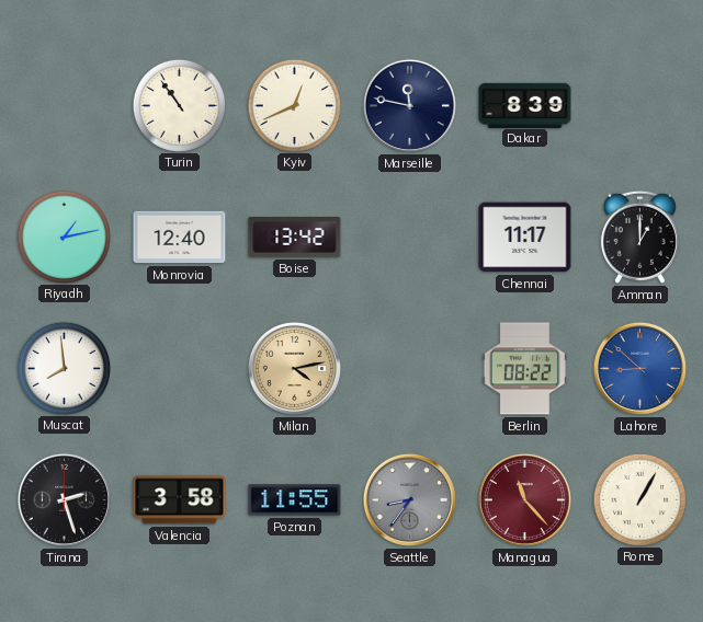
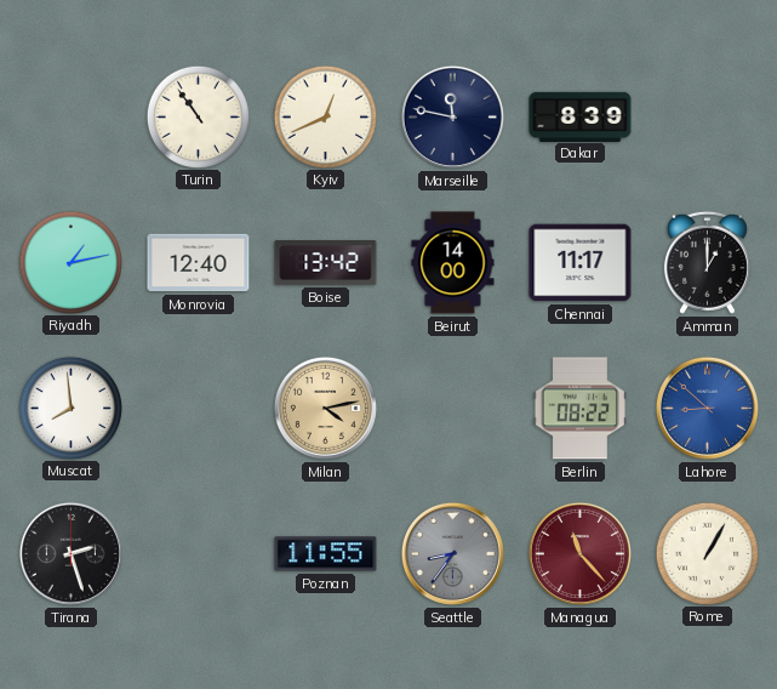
Beirut: none -> 14:00 (453, 263)
Valencia: 3:58 -> none (180, 500)
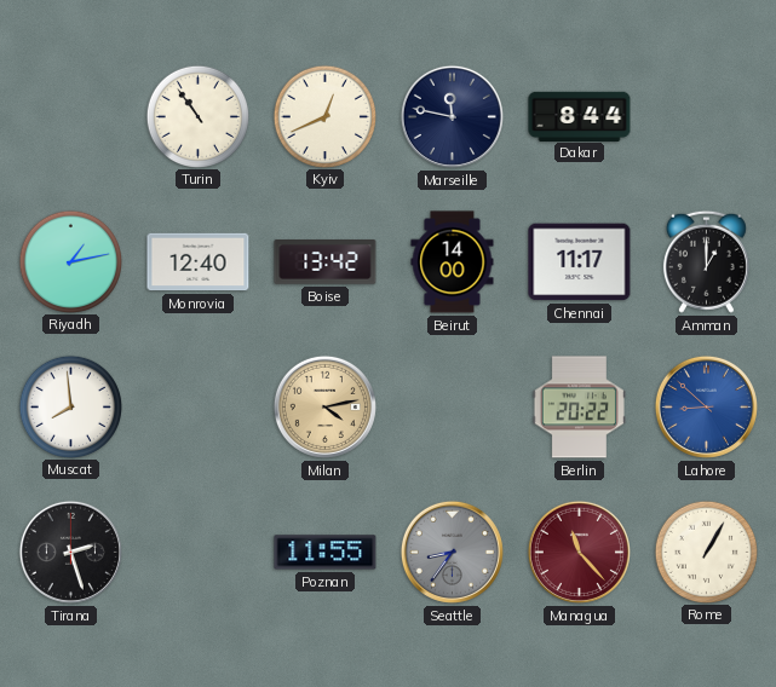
Dakar: 8:39 -> 8:44 (580, 116)
Berlin: 08:22 -> 20:22 (579, 408)
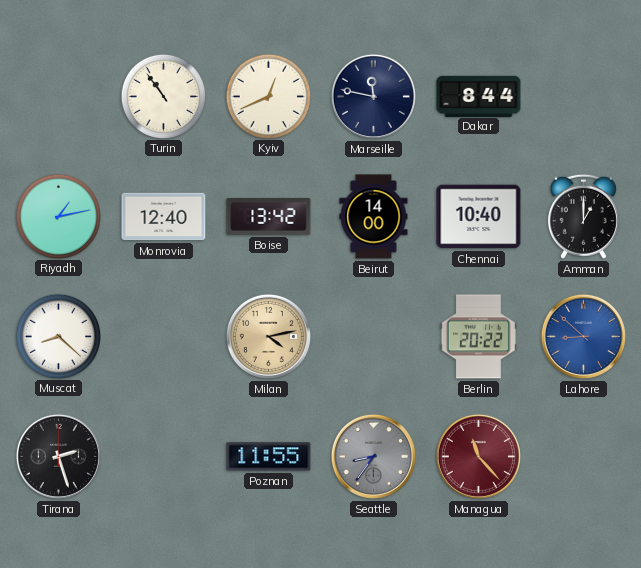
Chennai: 11:17 -> 10:40 (479, 217)
Muscat: 7:59 -> 8:22 (58, 336)
Rome: 1:05 -> none (706, 552)
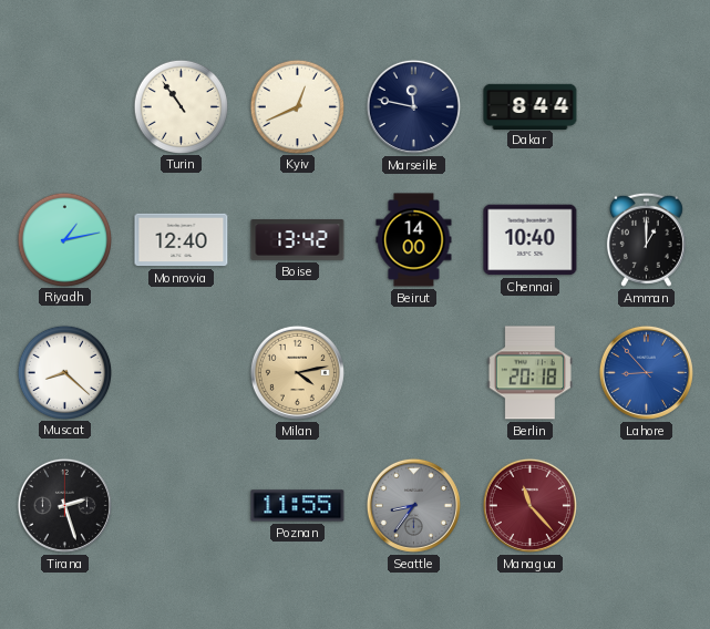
Berlin: 20:22 -> 20:18 (529, 373)
Lahore: 8:52 -> 8:53 (646, 372)
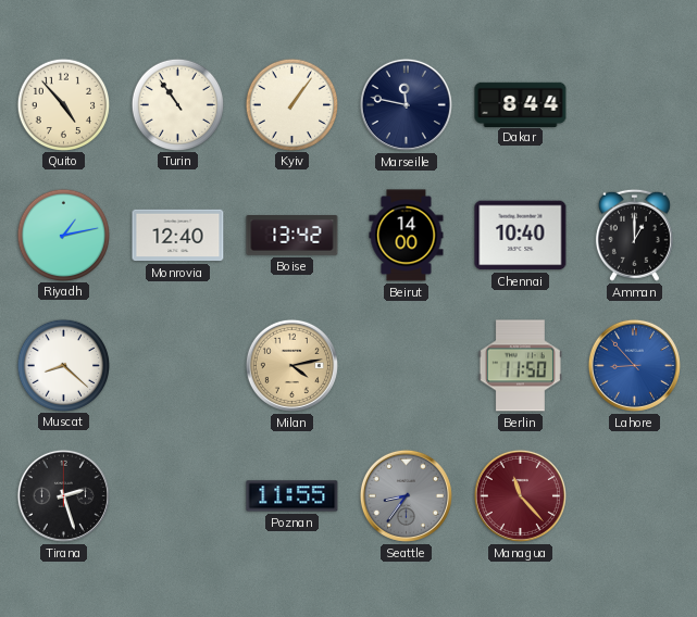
Quito: none -> 4:53 (63, 104)
Kyiv: 12:41 -> 1:06 (291, 104)
Berlin: 20:18 -> 11:50 (520, 366)
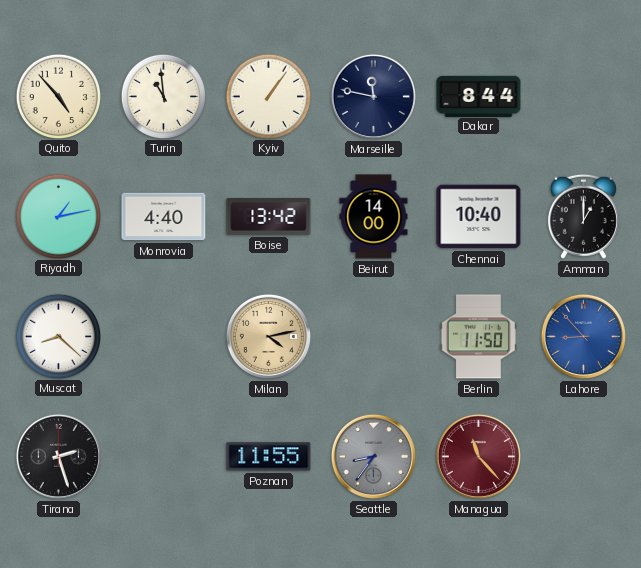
Turin: 10:54 -> 10:59 (163, 96)
Monrovia: 12:40 -> 4:40 (164, 217)
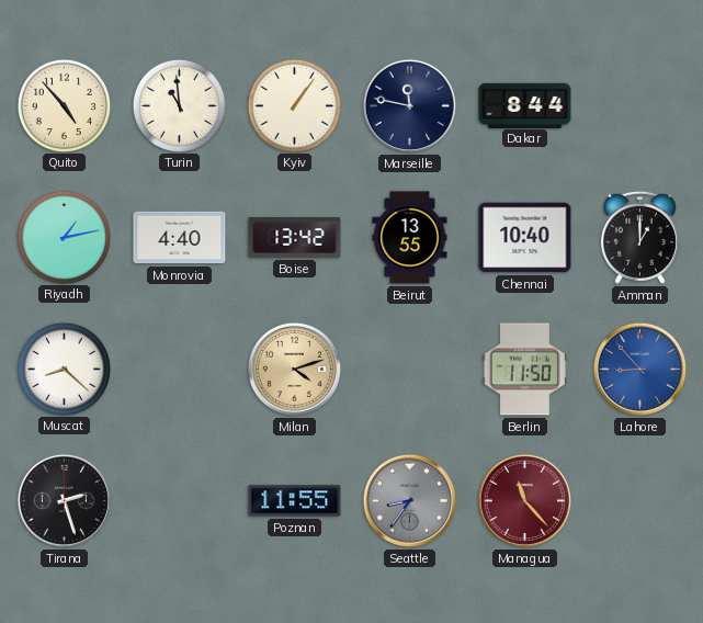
Beirut: 14:00 -> 13:55 (410, 238)
Milan: 4:13 -> 4:12 (294, 369)
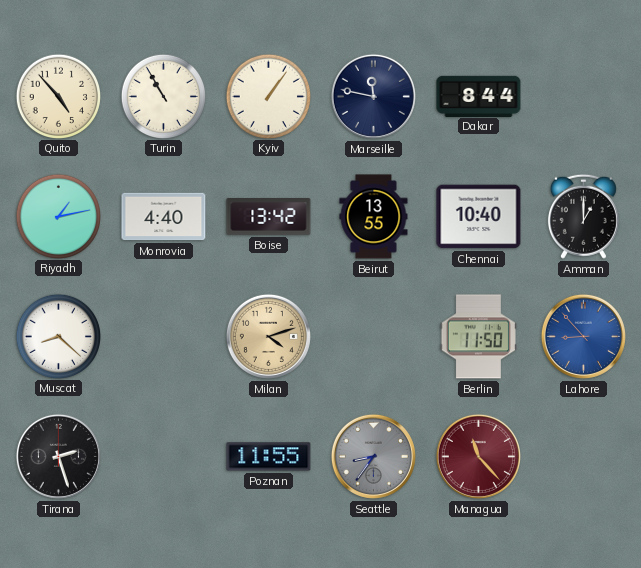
Turin: 10:59 -> 10:55 (163, 96)
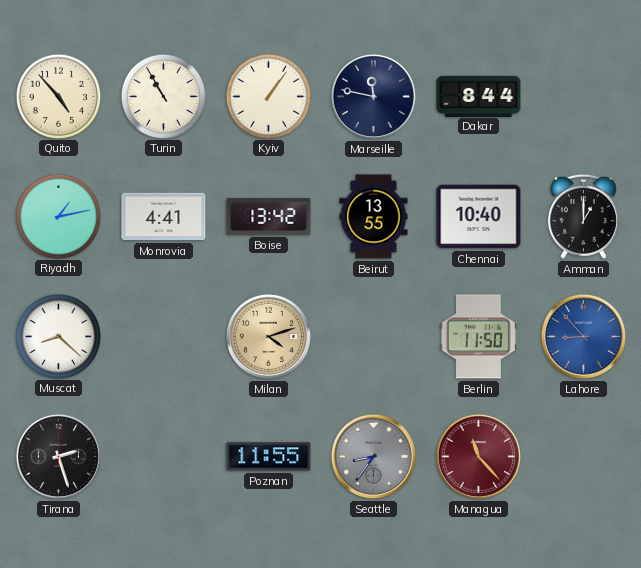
Monrovia: 4:40 -> 4:41 (164, 217)
